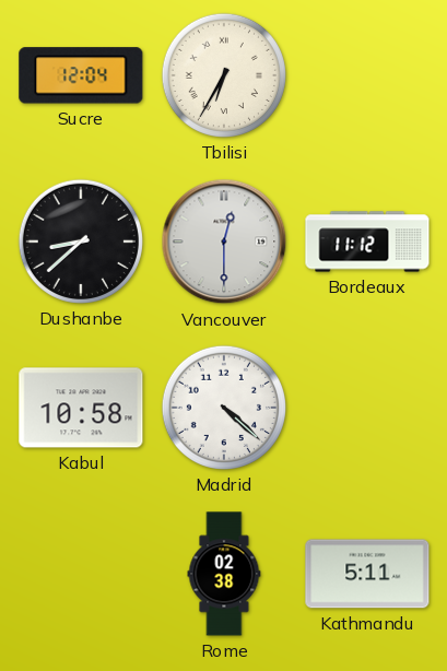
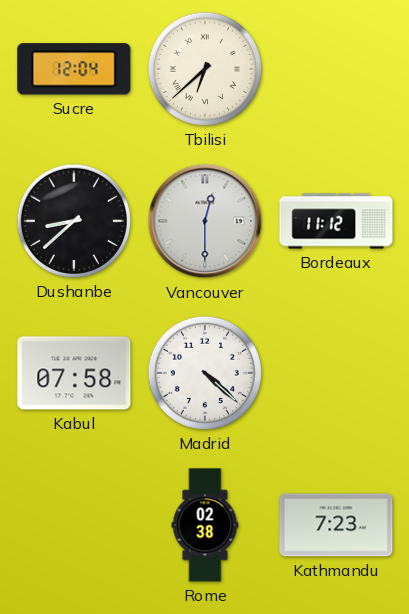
Tbilisi: 6:35 -> 6:38 (205, 69)
Kabul: 10:58 -> 07:58 (74, 373)
Kathmandu: 5:11 -> 7:23 (336, 525)
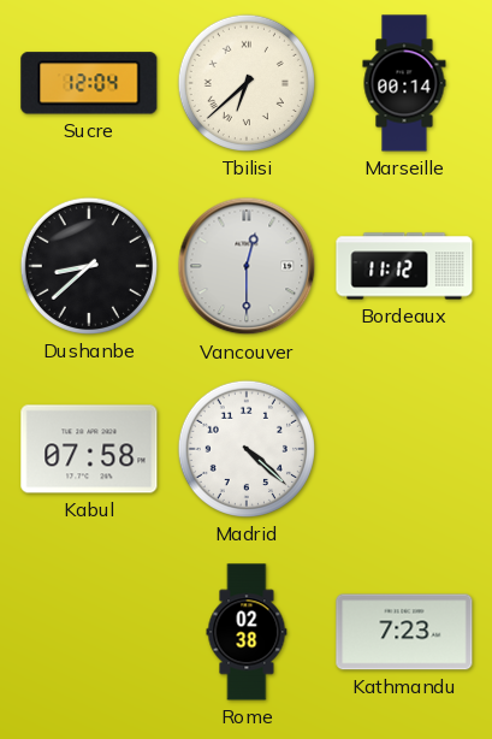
Marseille: none -> 00:14 (404, 83)
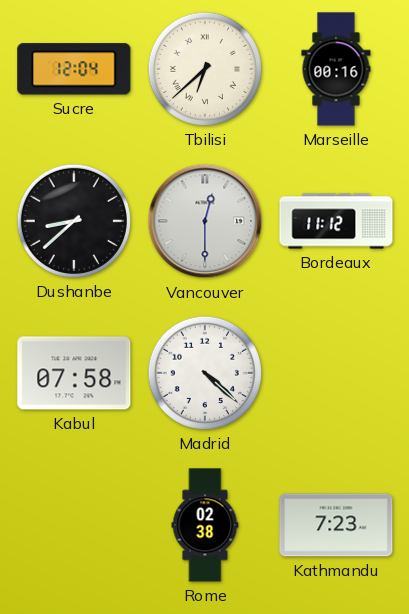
Marseille: 00:14 -> 00:16 (336, 69)
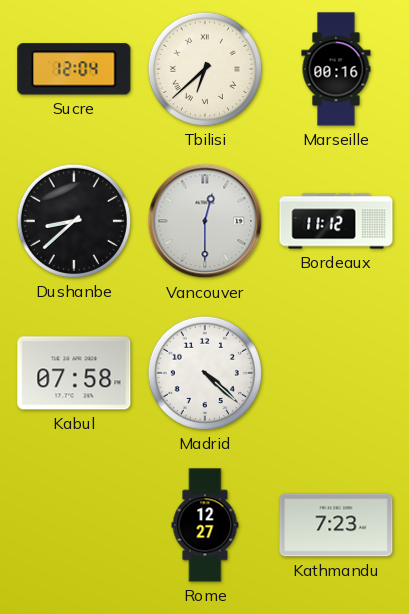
Rome: 02:38 -> 12:27 (205, 525)
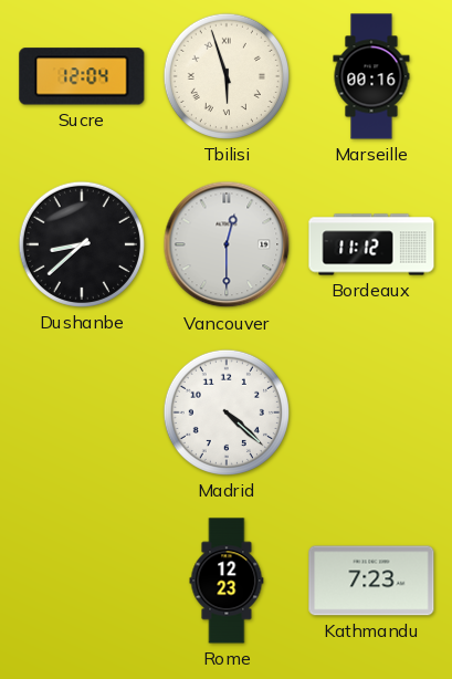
Tbilisi: 6:38 -> 5:57 (227, 76)
Kabul: 07:58 -> none (74, 373)
Rome: 12:27 -> 12:23 (227, 581)
